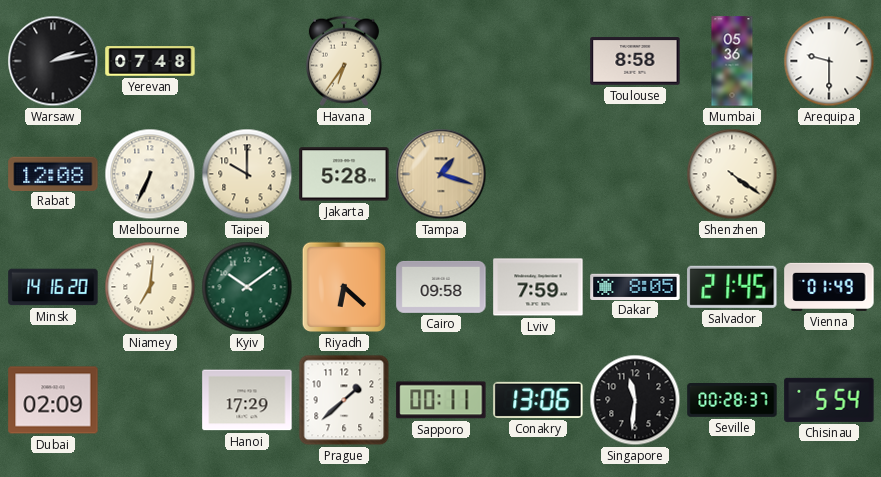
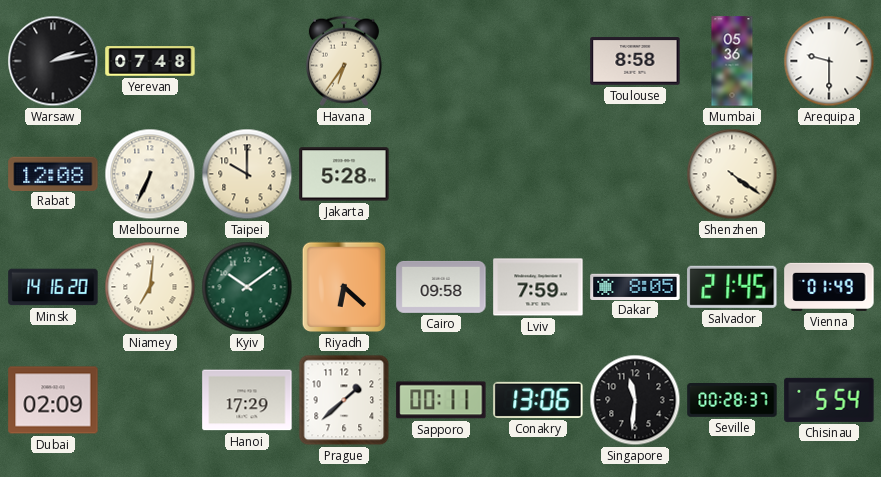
Tampa: 1:18 -> none (441, 174)
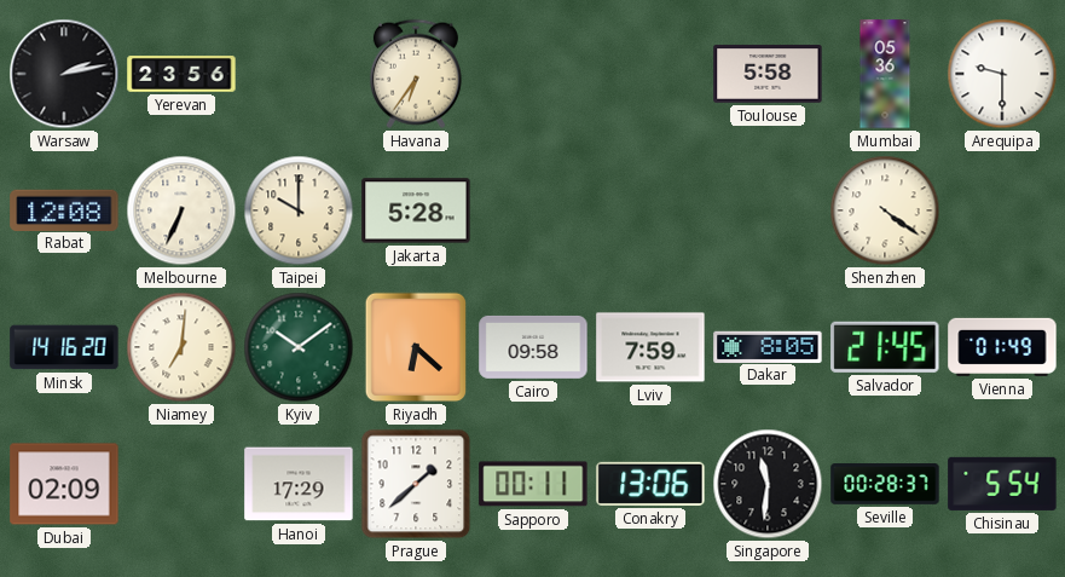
Yerevan: 07:48 -> 23:56 (181, 74)
Toulouse: 8:58 -> 5:58 (768, 74)
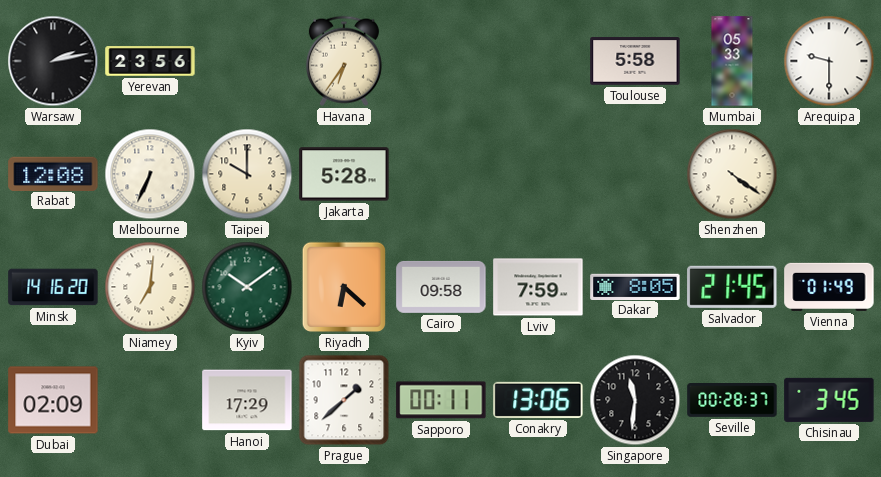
Mumbai: 05:36 -> 05:33 (732, 61)
Chisinau: 5:54 -> 3:45 (829, 400)
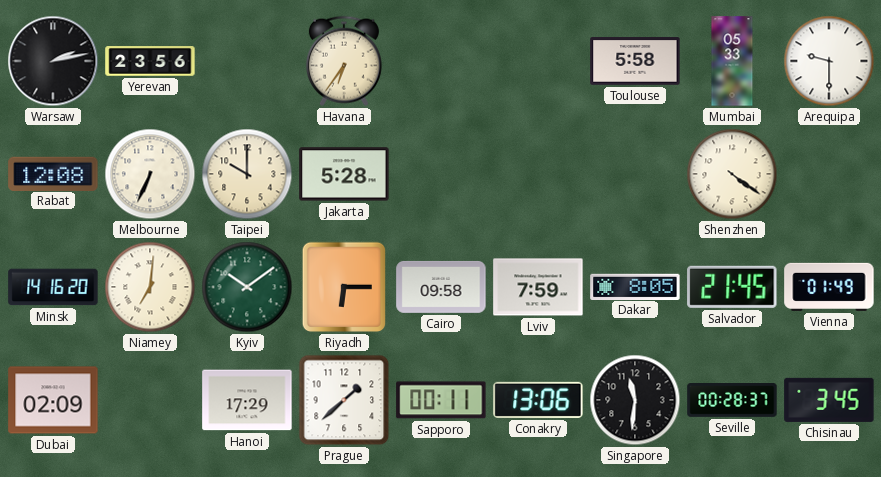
Riyadh: 6:22 -> 6:15 (343, 287)
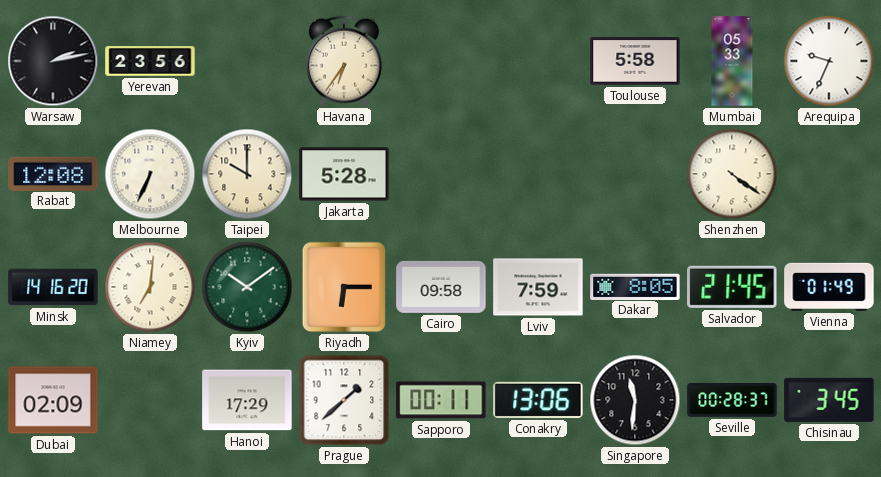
Arequipa: 9:30 -> 9:34 (829, 61)
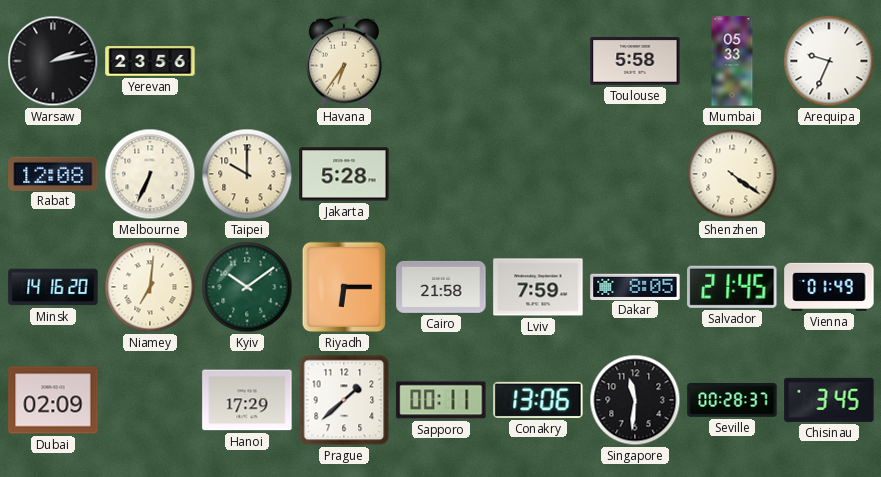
Cairo: 09:58 -> 21:58 (441, 287)
